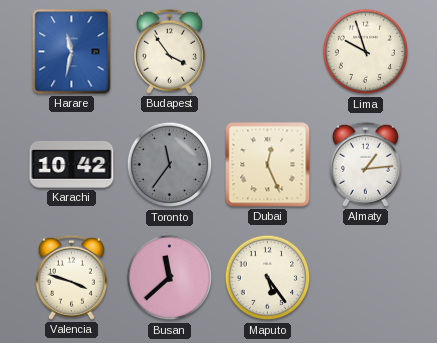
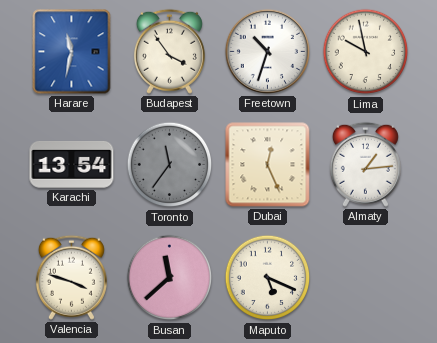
Freetown: none -> 10:33 (267, 51)
Lima: 9:57 -> 9:58 (366, 52)
Karachi: 10:42 -> 13:54 (72, 165)
Maputo: 5:24 -> 5:19 (268, 278)
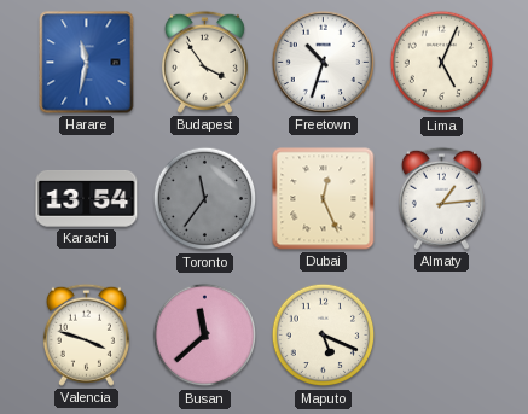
Lima: 9:58 -> 5:04 (442, 63)
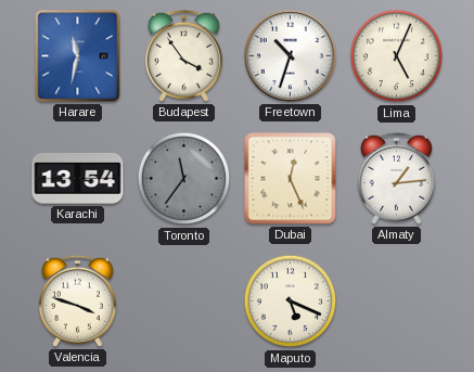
Busan: 11:38 -> none (205, 336)
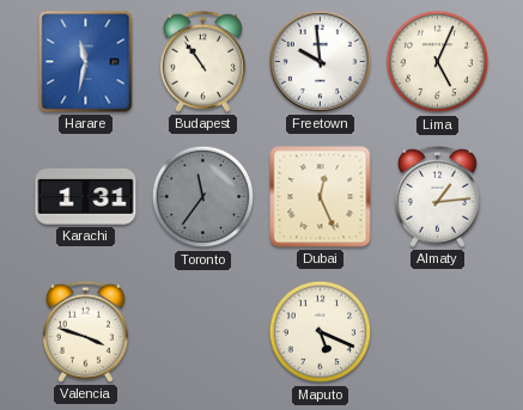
Budapest: 3:54 -> 10:54 (202, 61)
Freetown: 10:33 -> 9:59 (320, 61)
Karachi: 13:54 -> 1:31 (86, 197)
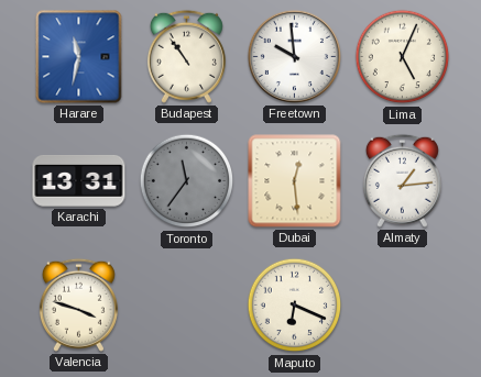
Karachi: 1:31 -> 13:31 (79, 181)
Dubai: 12:26 -> 12:29 (295, 181)
Maputo: 5:19 -> 6:19 (295, 306)
